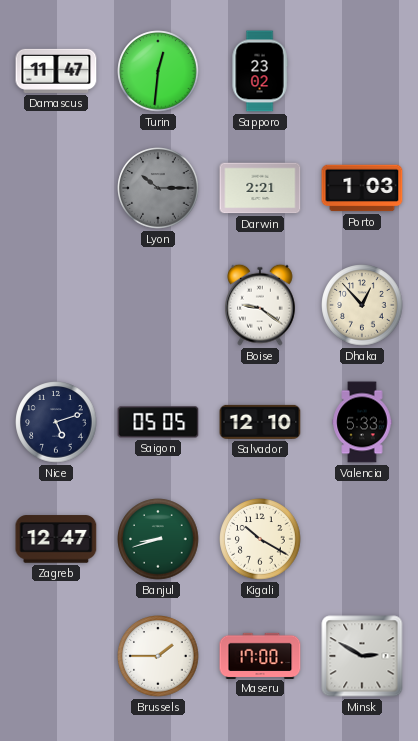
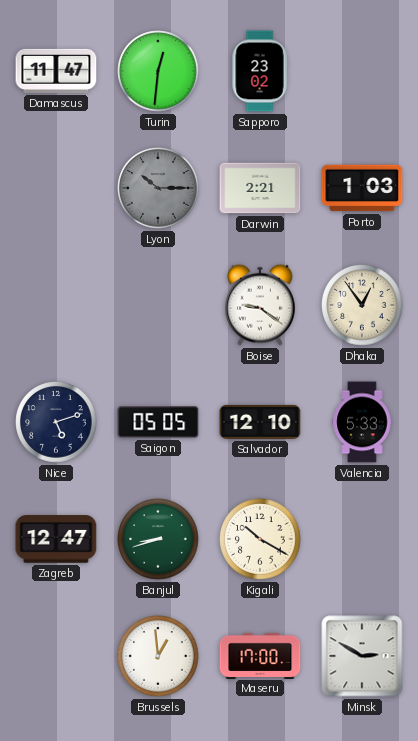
Dhaka: 12:53 -> 12:54 (362, 305)
Brussels: 1:45 -> 12:59 (158, 656)
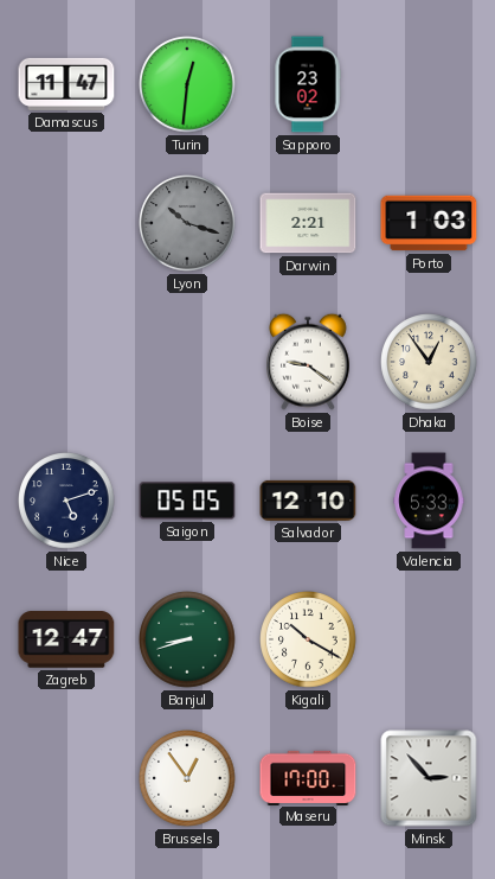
Lyon: 10:15 -> 10:18 (187, 223)
Brussels: 12:59 -> 12:54 (187, 778)
Minsk: 2:50 -> 2:53 (429, 778)
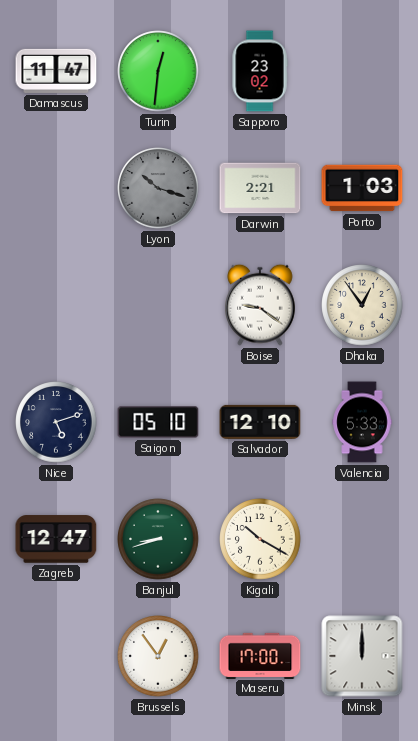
Saigon: 05:05 -> 05:10 (158, 422)
Minsk: 2:53 -> 12:00 (362, 656)
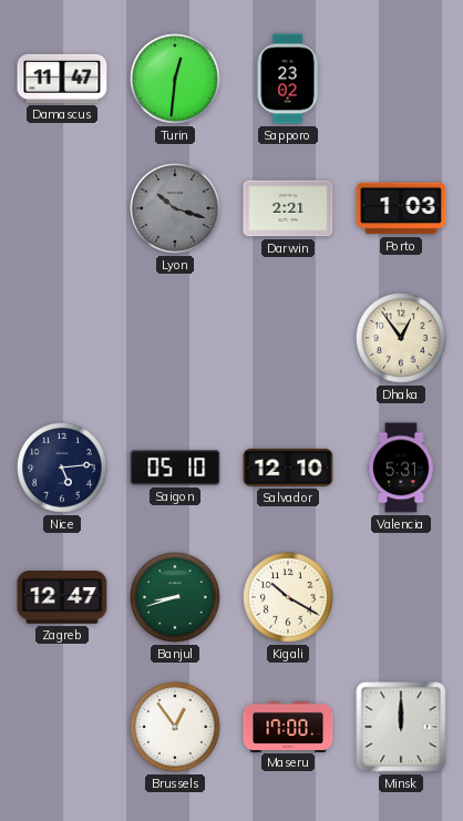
Boise: 9:21 -> none (261, 305)
Nice: 5:12 -> 5:14 (62, 468)
Valencia: 5:33 -> 5:31 (401, 468)
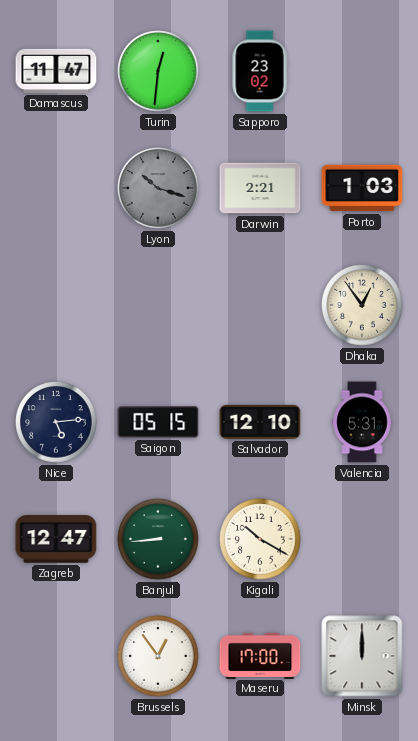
Saigon: 05:10 -> 05:15 (158, 422)
Banjul: 8:42 -> 8:44 (158, 539)
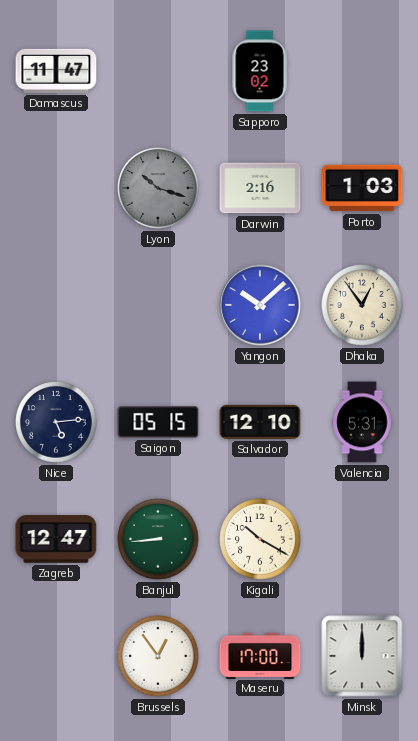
Turin: 12:31 -> none (158, 71)
Darwin: 2:21 -> 2:16 (260, 188)
Yangon: none -> 10:08 (260, 305)
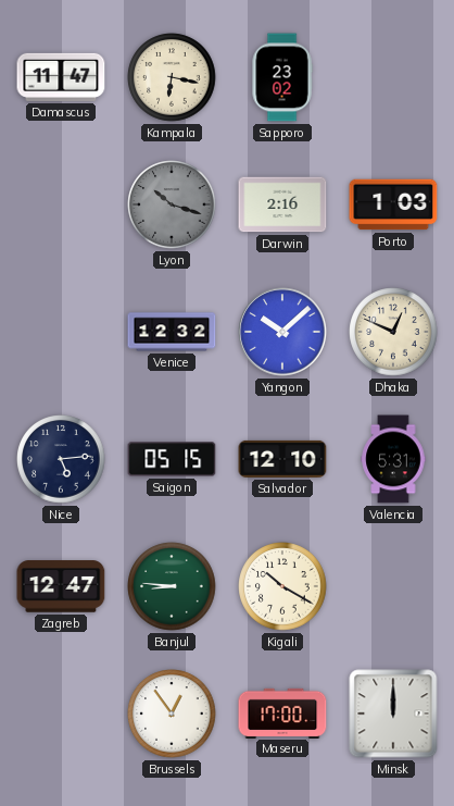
Kampala: none -> 6:17 (172, 77)
Venice: none -> 12:32 (172, 332)
Dhaka: 12:54 -> 12:49 (393, 332)
Banjul: 8:44 -> 8:46 (172, 586)
